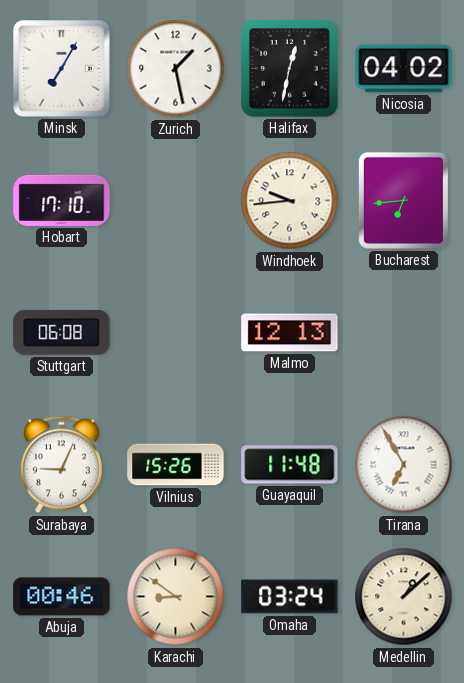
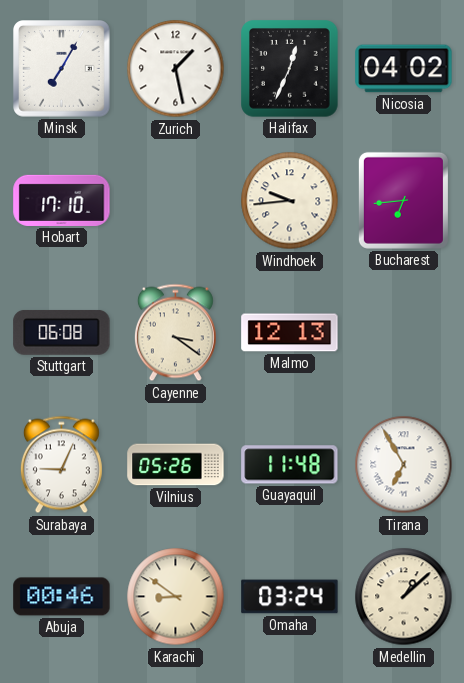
Halifax: 12:32 -> 12:34 (290, 69)
Cayenne: none -> 3:21 (175, 333)
Vilnius: 15:26 -> 05:26 (176, 465)
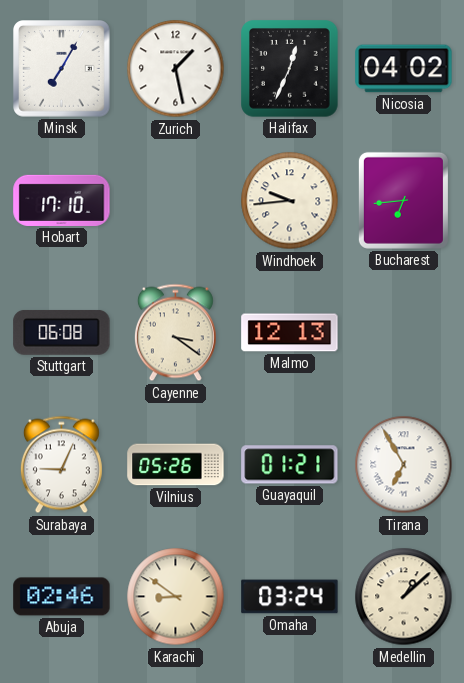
Guayaquil: 11:48 -> 01:21 (290, 465)
Abuja: 00:46 -> 02:46 (62, 597)
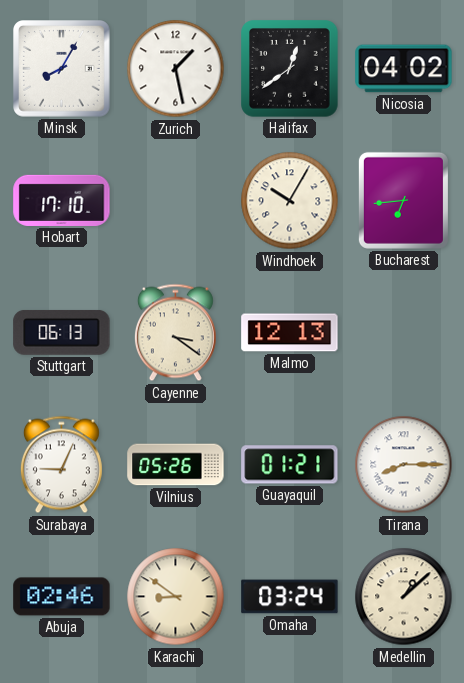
Minsk: 7:05 -> 8:05 (62, 69)
Halifax: 12:34 -> 12:39 (290, 69)
Windhoek: 9:44 -> 10:05 (290, 201)
Stuttgart: 06:08 -> 06:13 (62, 332)
Tirana: 6:55 -> 8:15 (404, 465)
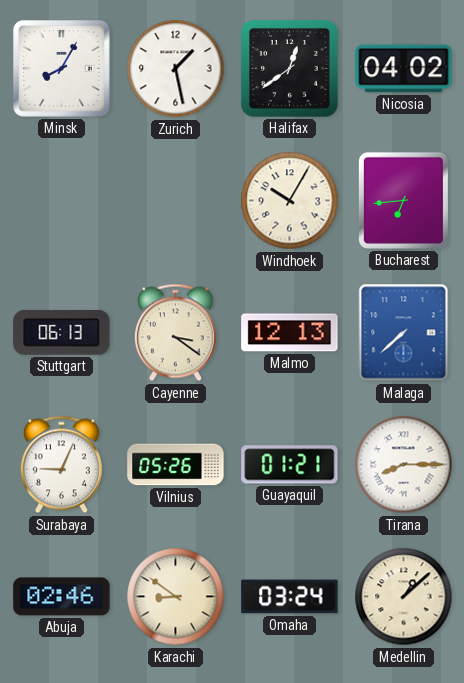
Hobart: 17:10 -> none (62, 200)
Malaga: none -> 7:38 (404, 333)
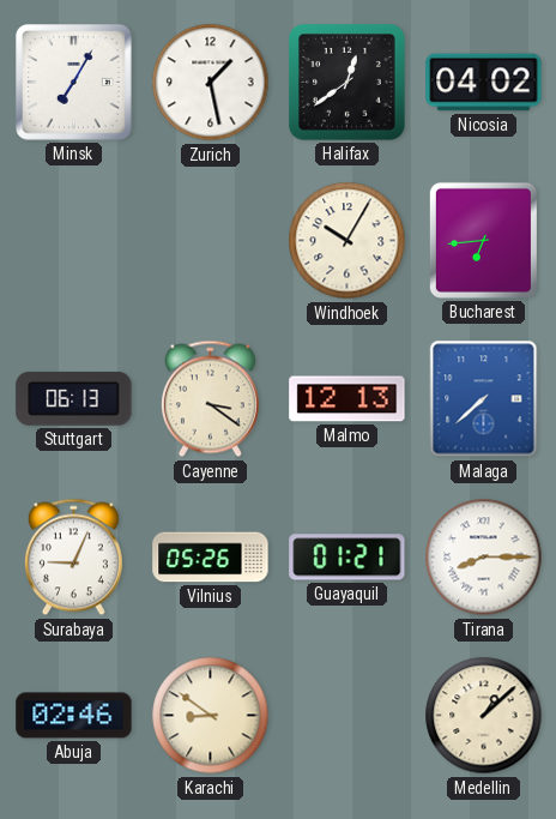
Minsk: 8:05 -> 7:05 (74, 83)
Omaha: 03:24 -> none (290, 597)
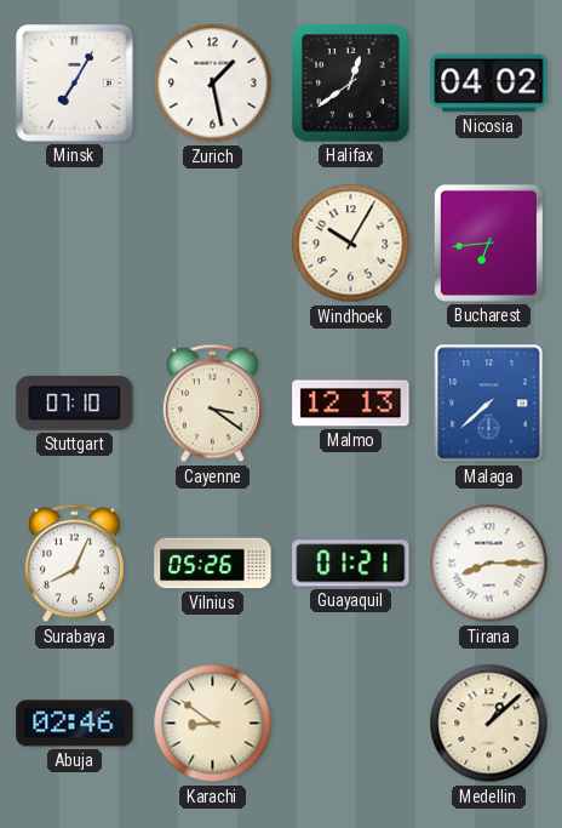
Stuttgart: 06:13 -> 07:10 (75, 402)
Surabaya: 9:04 -> 8:04 (74, 564)
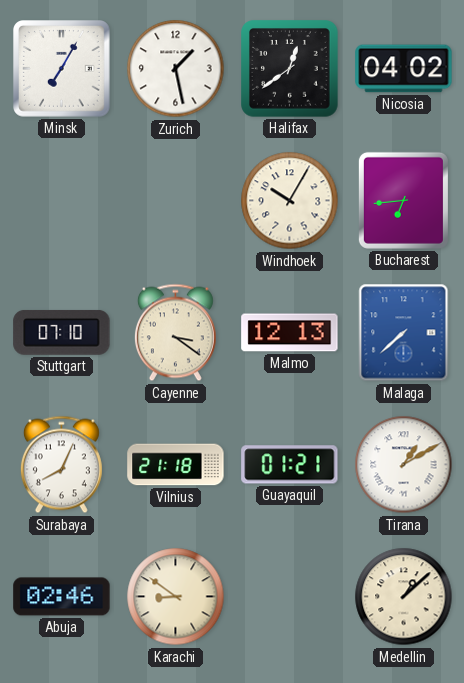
Vilnius: 05:26 -> 21:18 (176, 465)
Tirana: 8:15 -> 1:10 (404, 465)
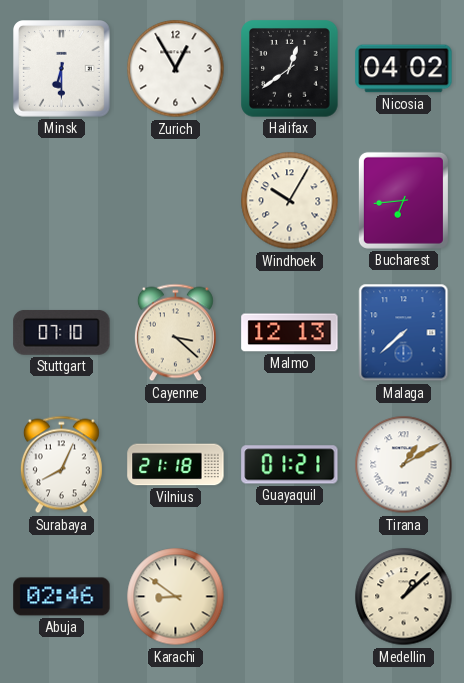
Minsk: 7:05 -> 6:30 (62, 69)
Zurich: 1:28 -> 12:55 (176, 69)
Cayenne: 3:21 -> 3:22 (175, 333)
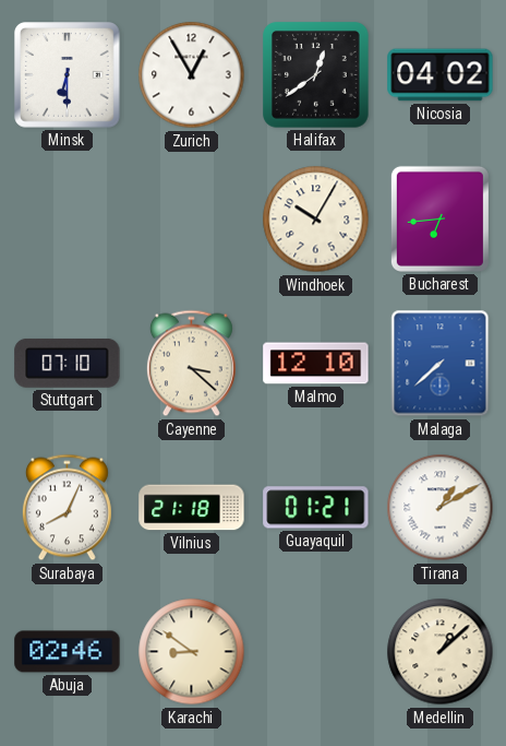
Malmo: 12:13 -> 12:10 (316, 364)
